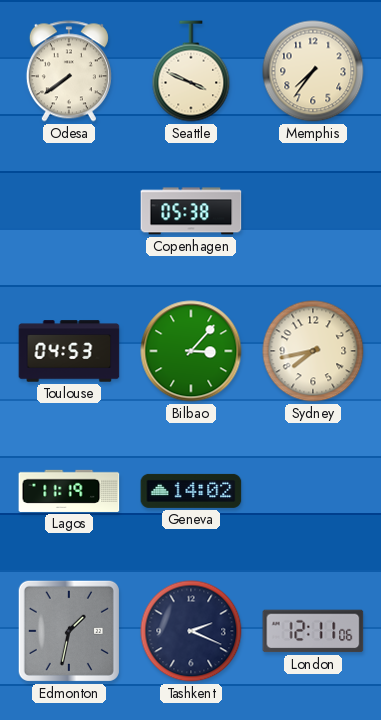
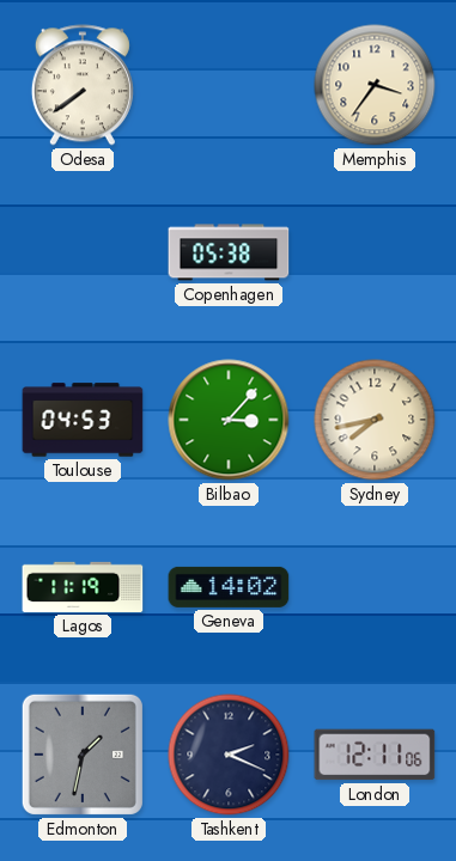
Seattle: 3:49 -> none (191, 71)
Memphis: 7:36 -> 3:36 (375, 85)
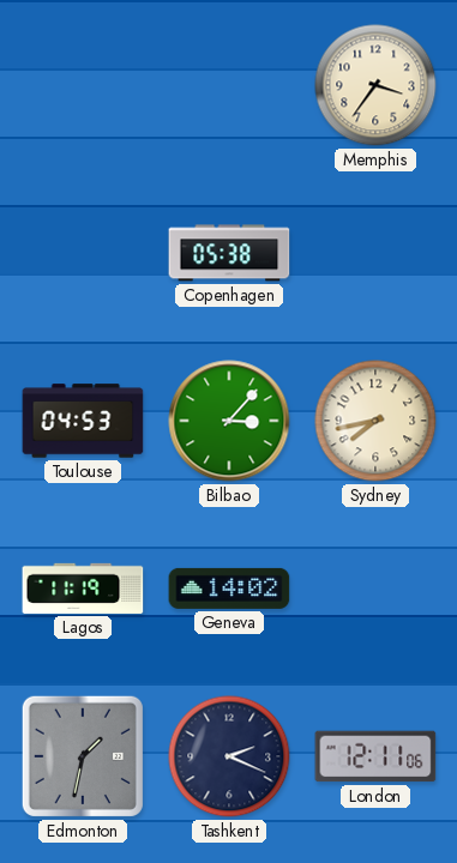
Odesa: 7:39 -> none (83, 85)
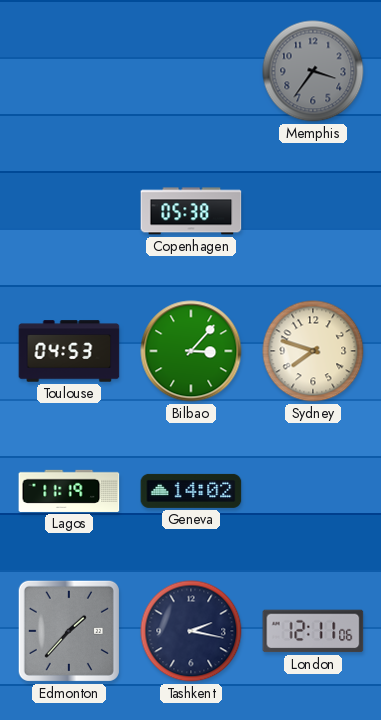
Memphis dial: cream -> grey (313, 71)
Sydney: 7:43 -> 7:48 (313, 351)
Edmonton: 1:32 -> 1:37 (69, 631)
Tashkent: 2:19 -> 2:17 (191, 631)
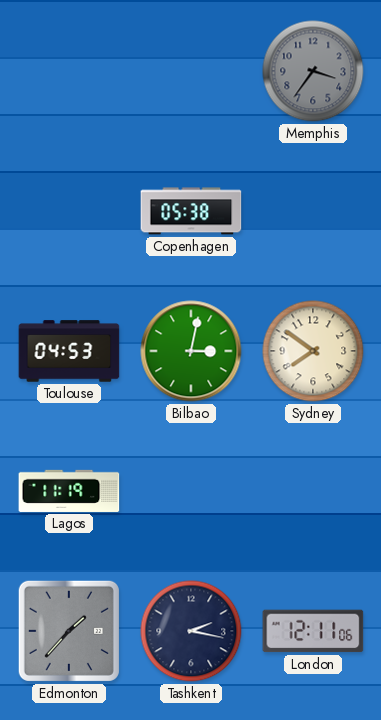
Bilbao: 3:07 -> 3:02 (191, 351)
Sydney: 7:48 -> 7:51 (313, 351)
Geneva: 14:02 -> none (191, 491)
